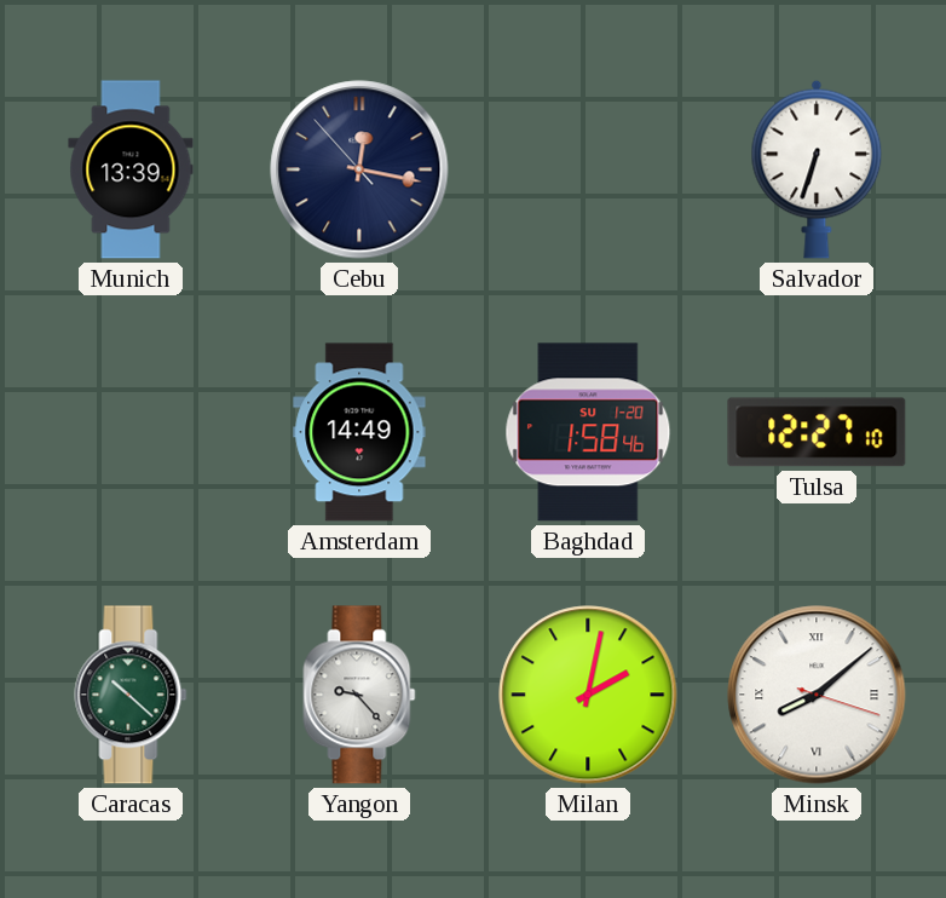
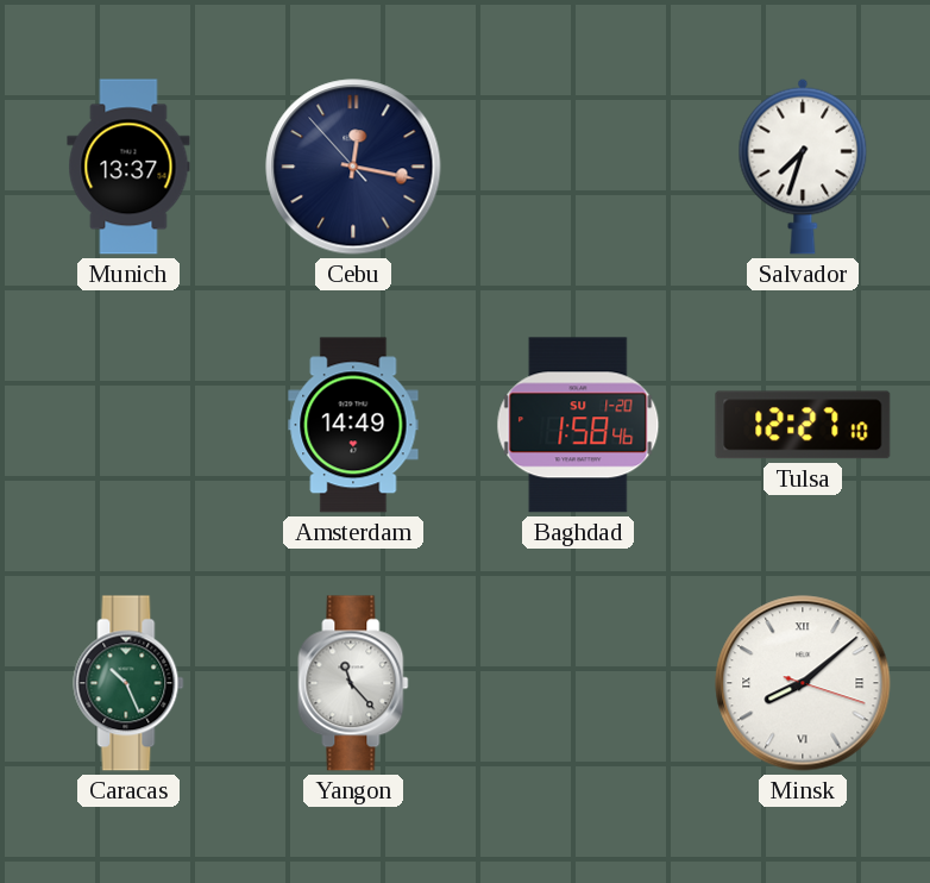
Munich: 13:39 -> 13:37 (128, 167)
Salvador: 6:33 -> 7:33 (803, 167)
Caracas: 10:22 -> 10:26 (128, 683)
Yangon: 9:23 -> 11:23 (353, 683)
Milan: 2:02 -> none (588, 695)
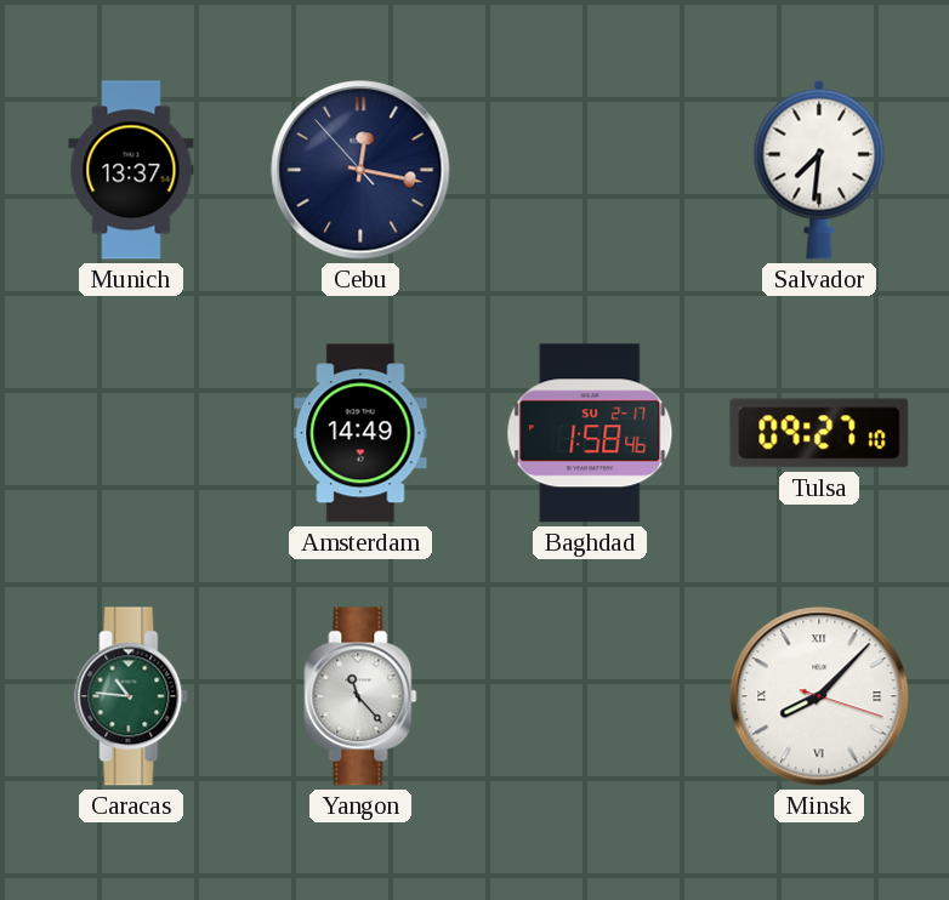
Salvador: 7:33 -> 7:31 (819, 170)
Baghdad date: SU 1-20 -> SU 2-17 (590, 433)
Tulsa: 12:27 -> 09:27 (819, 433)
Caracas: 10:26 -> 10:46 (131, 696)
Minsk: 8:08 -> 8:07 (819, 696)
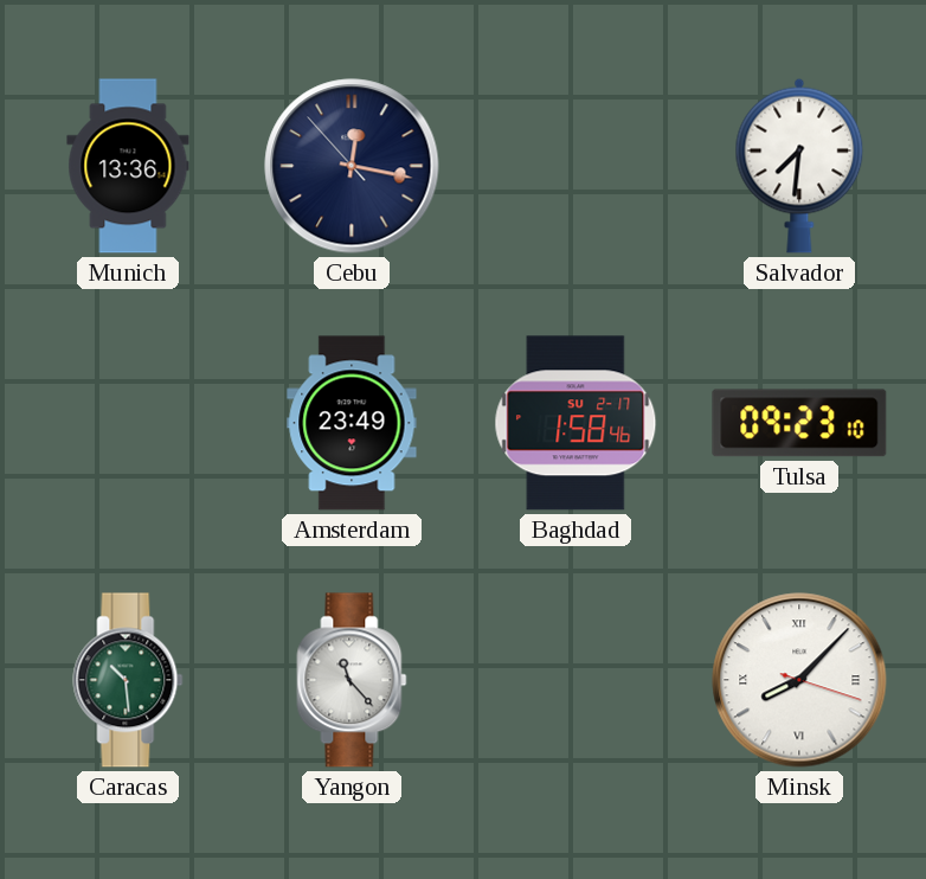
Munich: 13:37 -> 13:36 (128, 166)
Amsterdam: 14:49 -> 23:49 (352, 423)
Tulsa: 09:27 -> 09:23 (799, 423)
Caracas: 10:46 -> 10:29 (128, 680)
